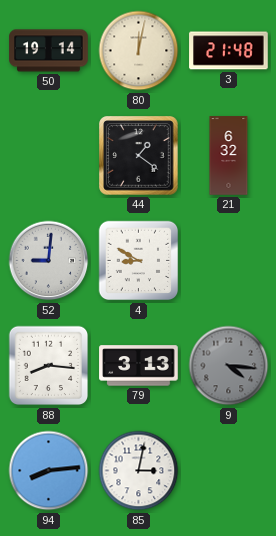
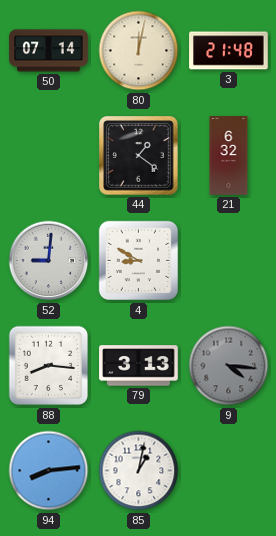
50: 19:14 -> 07:14 (49, 51)
85: 3:02 -> 1:02 (139, 471)
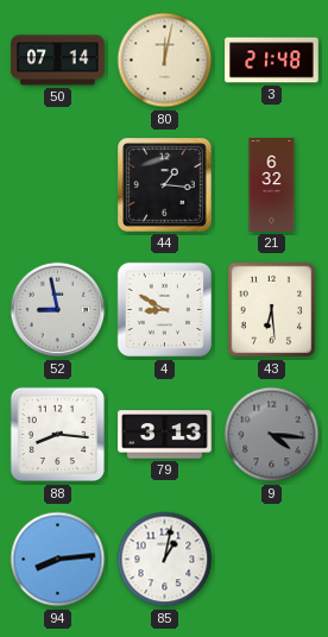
44: 1:21 -> 1:16 (165, 185)
52: 9:01 -> 8:58 (58, 310)
43: none -> 6:29 (272, 310)
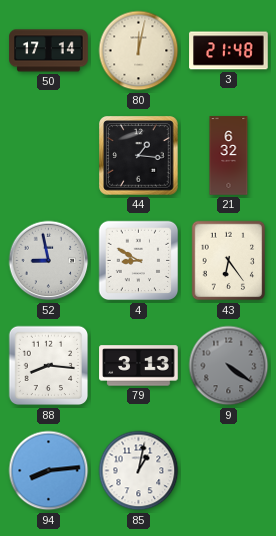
50: 07:14 -> 17:14 (49, 51)
43: 6:29 -> 6:24 (229, 261)
9: 4:16 -> 4:21 (229, 366)
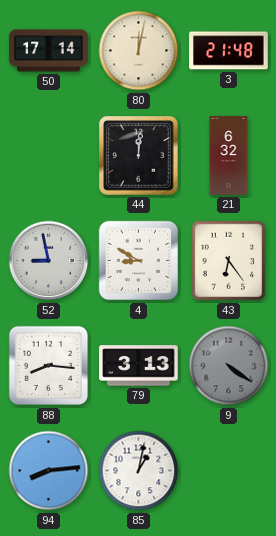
44: 1:16 -> 12:01 (139, 156)
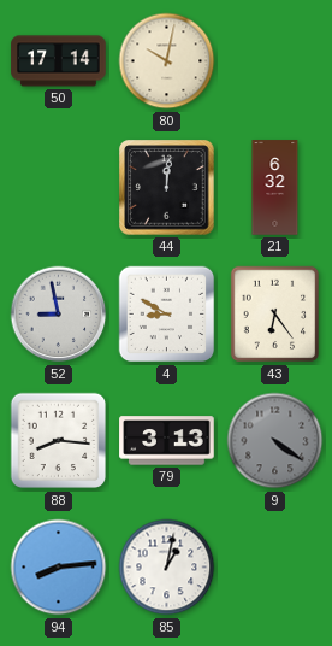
80: 12:02 -> 10:02 (167, 61)
3: 21:48 -> none (229, 51)
